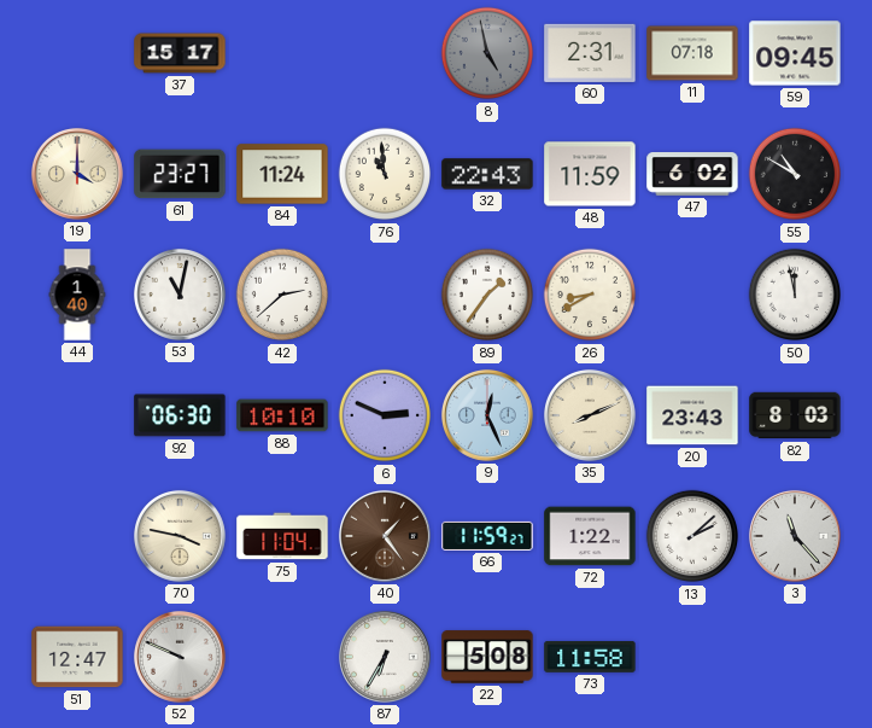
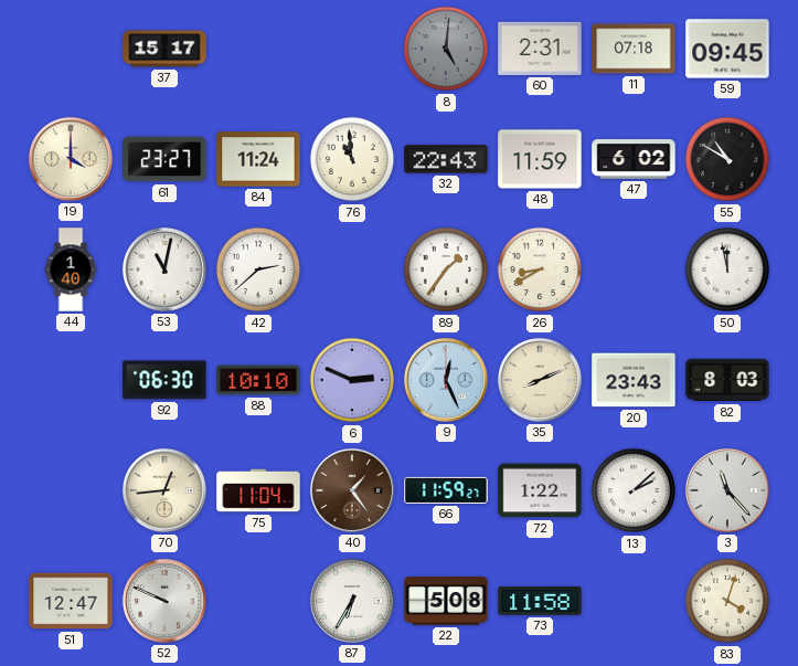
8: 4:58 -> 5:01 (446, 49)
70: 3:47 -> 12:44 (164, 490)
83: none -> 4:03 (727, 601)
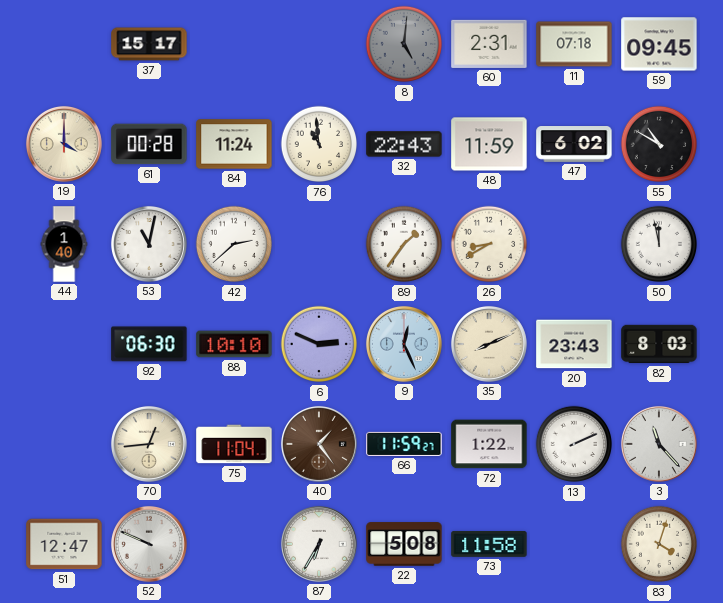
61: 23:27 -> 00:28 (149, 144)
13: 2:08 -> 2:11 (574, 444)
